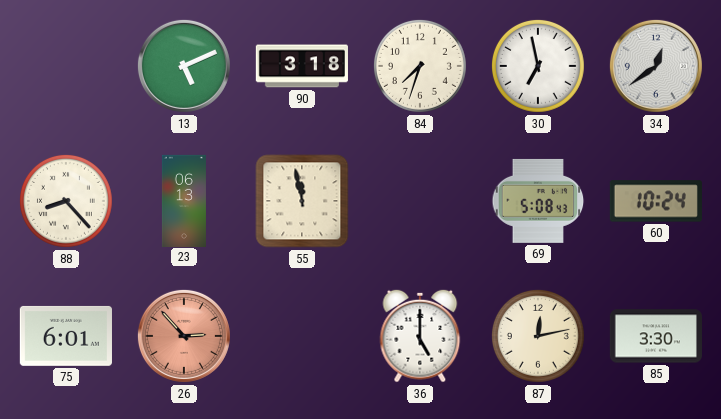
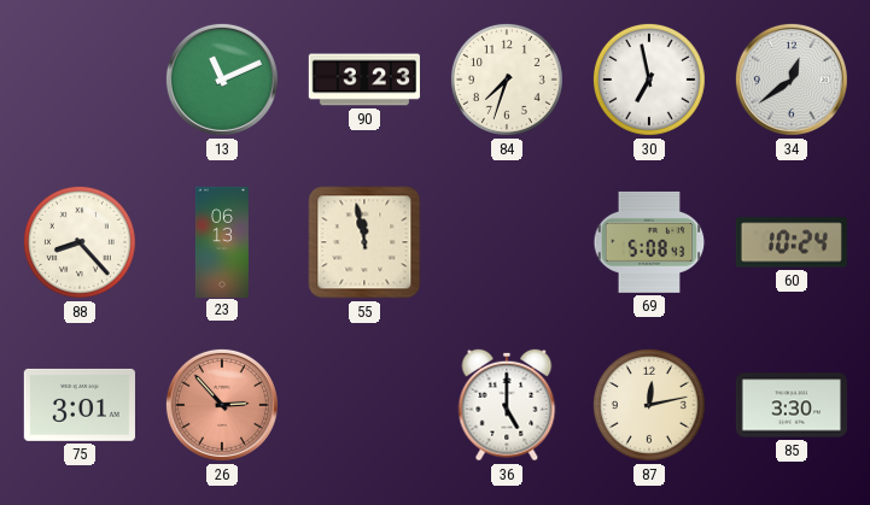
13: 5:11 -> 11:11 (222, 80)
90: 3:18 -> 3:23 (364, 80)
75: 6:01 -> 3:01 (80, 405)
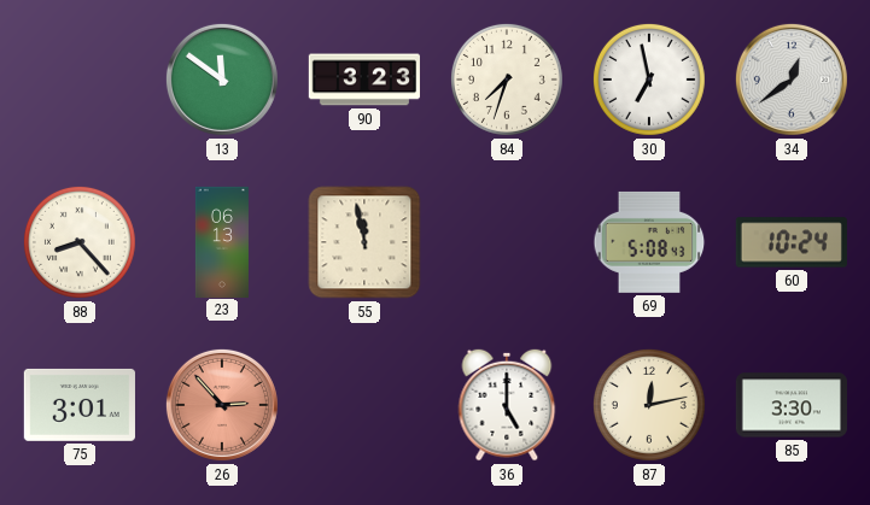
13: 11:11 -> 11:51 (222, 80)
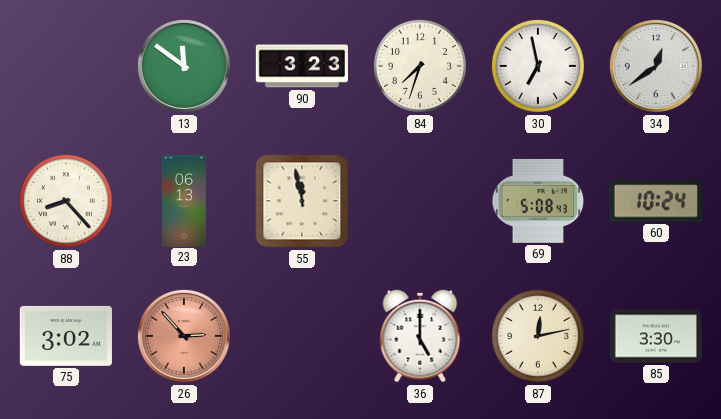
75: 3:01 -> 3:02 (66, 336)
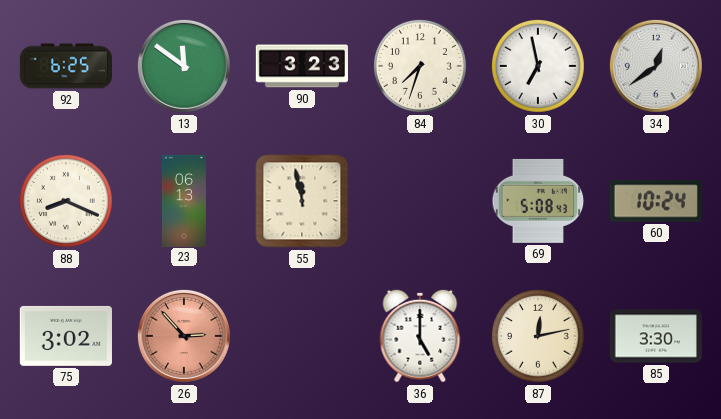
92: none -> 6:25 (65, 66)
88: 8:23 -> 8:19 (66, 201)
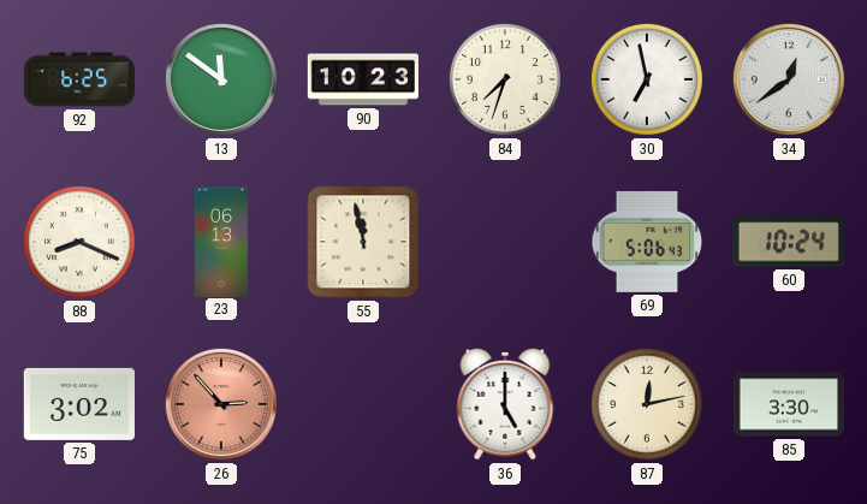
90: 3:23 -> 10:23 (363, 79)
69: 5:08 -> 5:06 (647, 242)
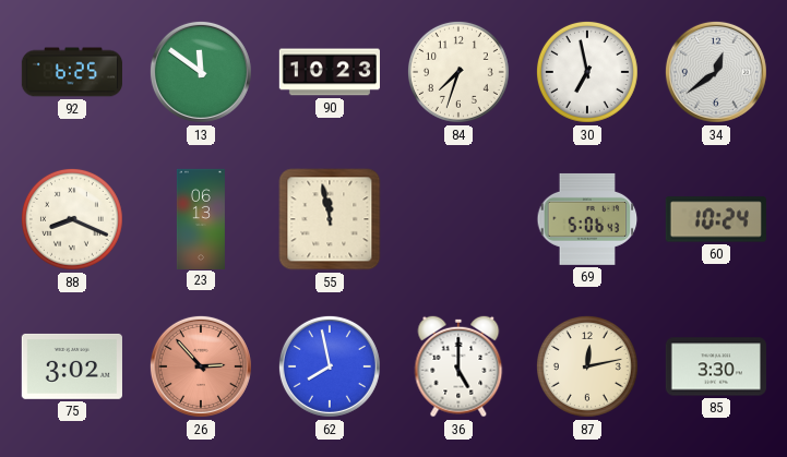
62: none -> 7:58 (330, 366)
